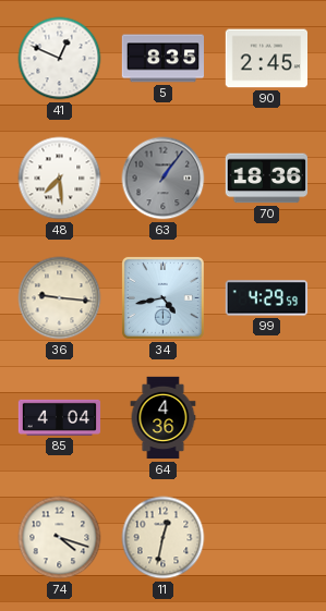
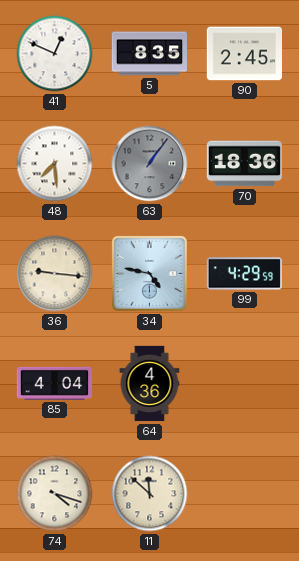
34: 4:43 -> 4:47 (149, 273)
11: 12:32 -> 11:52 (150, 494)
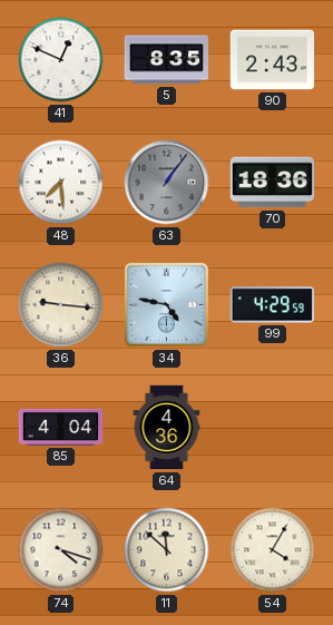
90: 2:45 -> 2:43 (272, 60)
54: none -> 4:05 (273, 550)
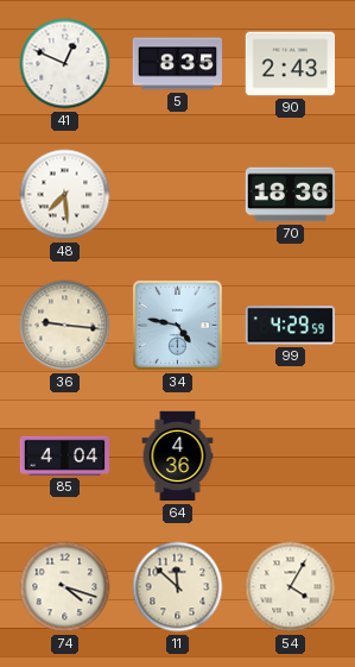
63: 1:06 -> none (167, 183)
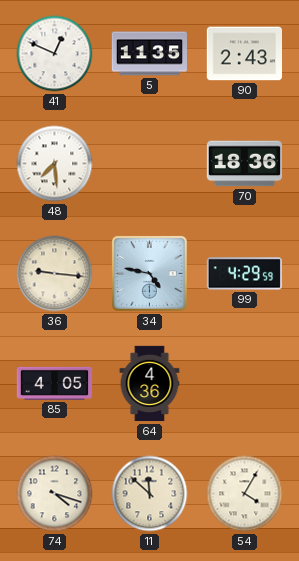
5: 8:35 -> 11:35 (149, 54)
85: 4:04 -> 4:05 (55, 383)
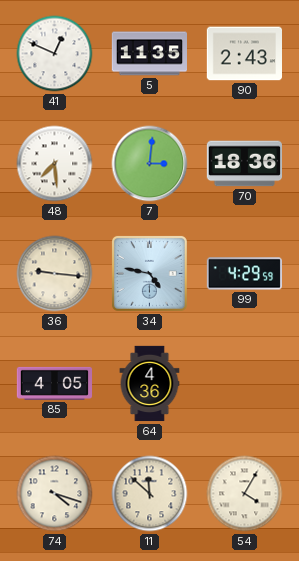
7: none -> 3:01 (150, 164)
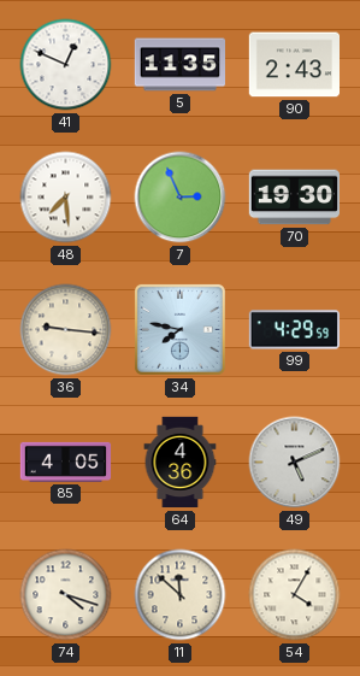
7: 3:01 -> 2:56 (181, 198)
70: 18:36 -> 19:30 (294, 198)
34: 4:47 -> 7:47 (179, 329)
49: none -> 5:11 (295, 463)
